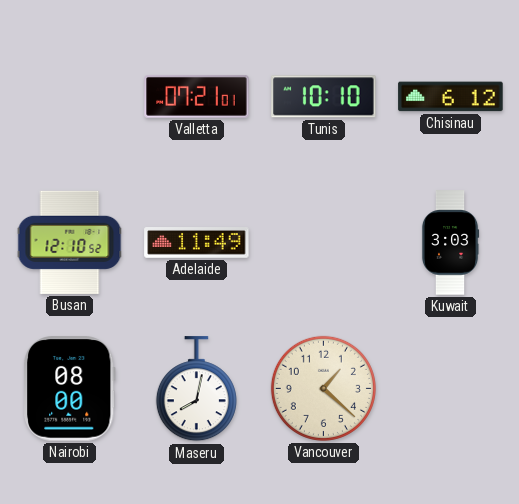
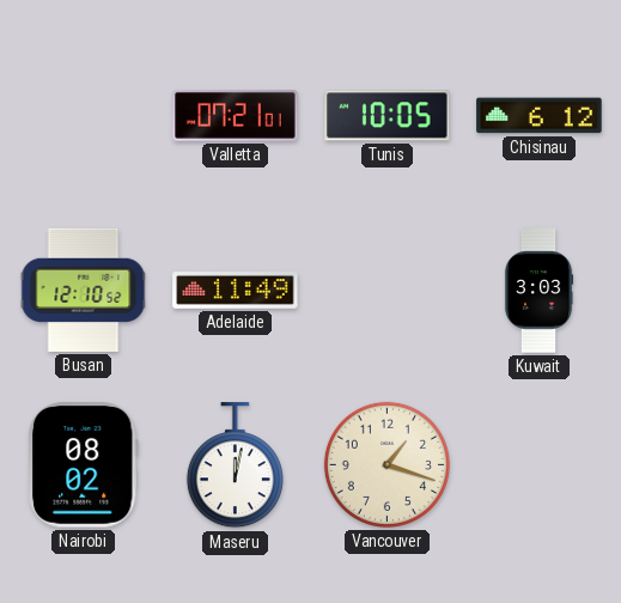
Tunis: 10:10 -> 10:05 (388, 116)
Nairobi: 08:00 -> 08:02 (83, 465)
Maseru: 8:02 -> 12:02 (235, 465)
Vancouver: 1:22 -> 1:18 (386, 464)
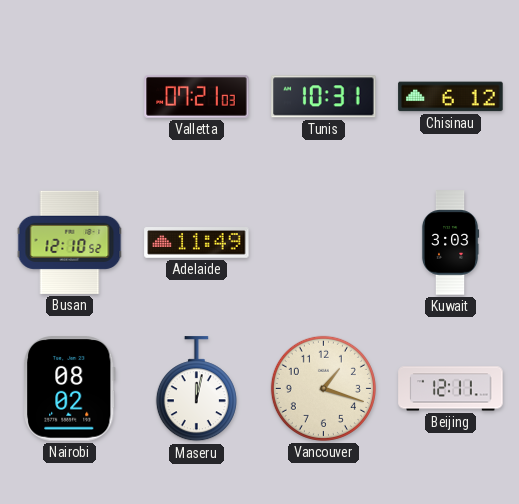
Valletta: 07:21:01 -> 07:21:03 (197, 96)
Tunis: 10:05 -> 10:31 (324, 97)
Beijing: none -> 12:11 (451, 389)
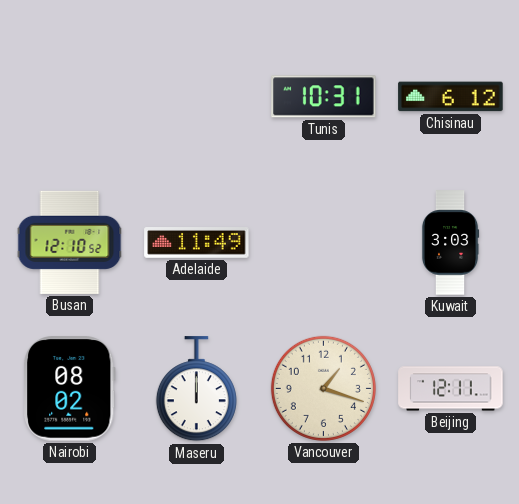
Valletta: 07:21 -> none (197, 96)
Maseru: 12:02 -> 12:00 (196, 389)
